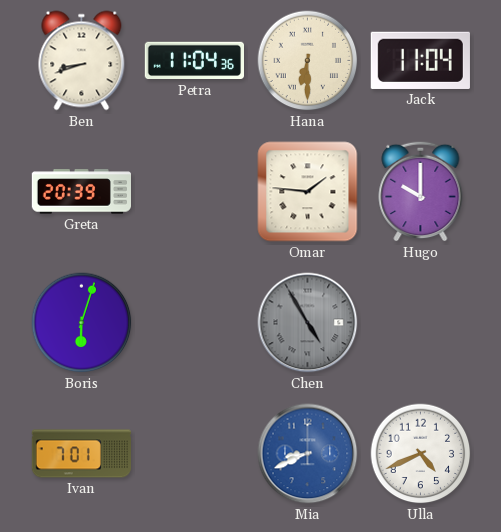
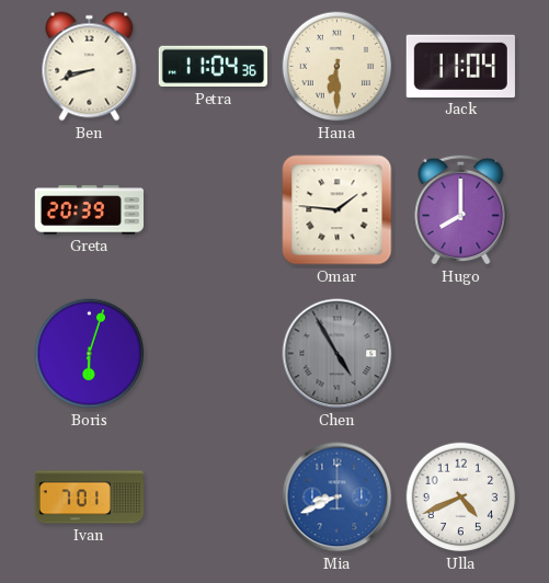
Hugo: 10:00 -> 8:00 (461, 209)
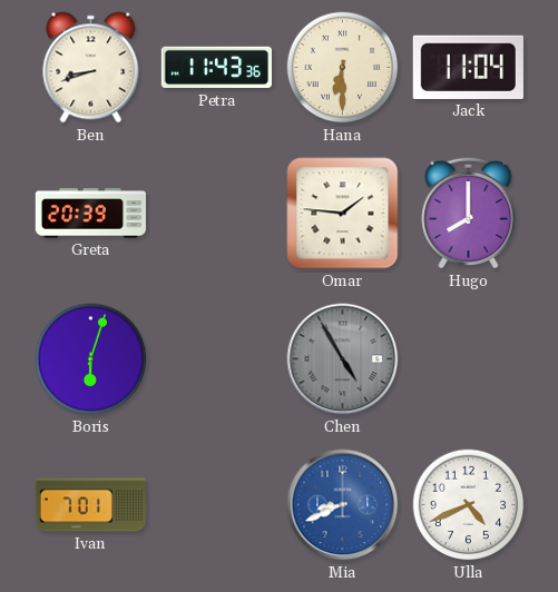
Petra: 11:04 -> 11:43 (216, 68)
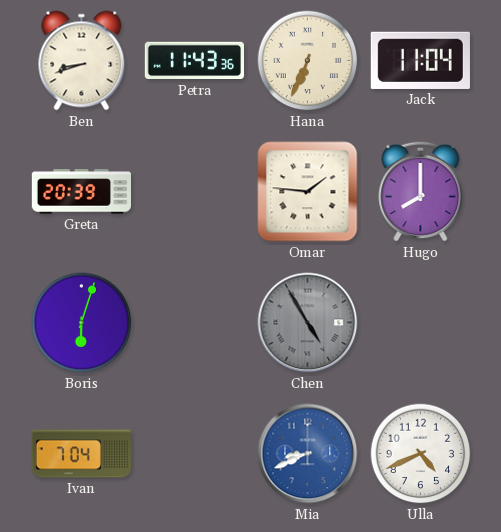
Hana: 6:30 -> 6:34 (308, 61)
Ivan: 7:01 -> 7:04 (81, 454)
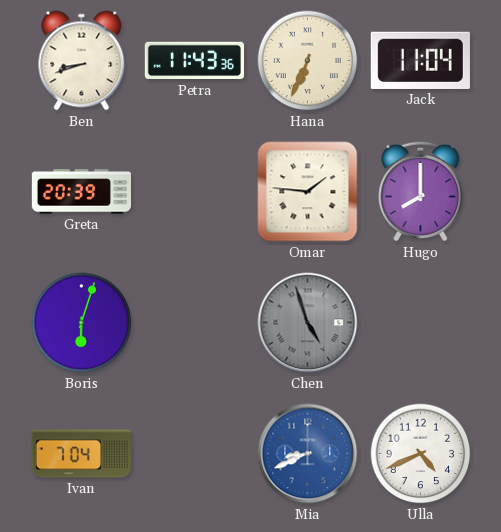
Chen: 4:55 -> 4:57 (308, 323)
